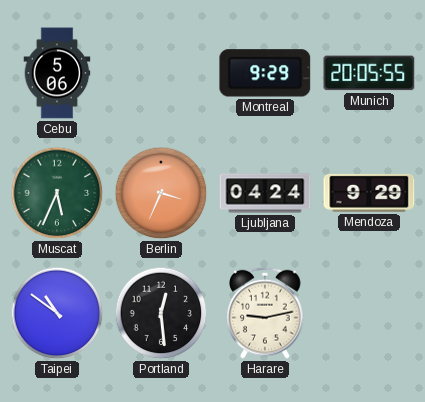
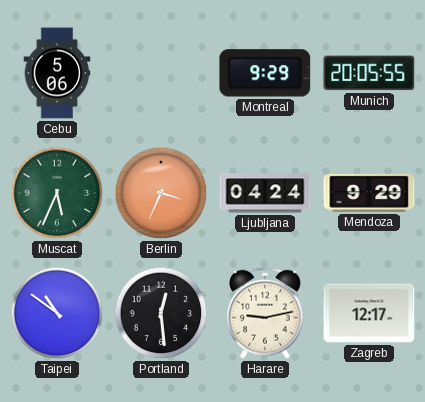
Zagreb: none -> 12:17 (369, 313)
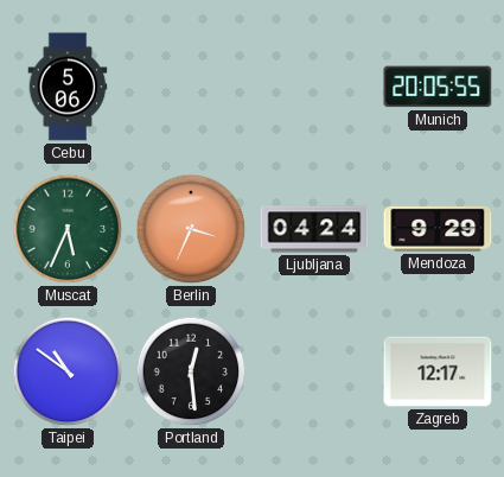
Montreal: 9:29 -> none (265, 73)
Harare: 9:13 -> none (265, 313)
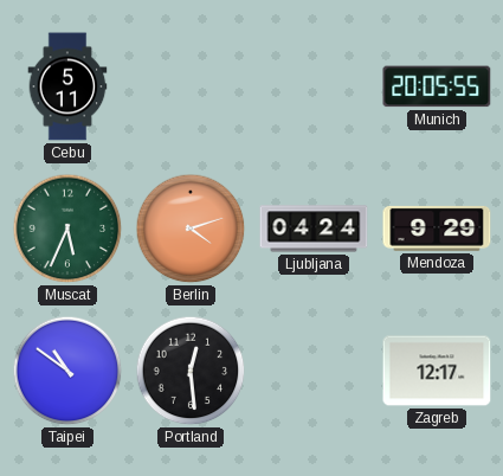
Cebu: 5:06 -> 5:11 (67, 86)
Berlin: 3:34 -> 4:12 (191, 229)
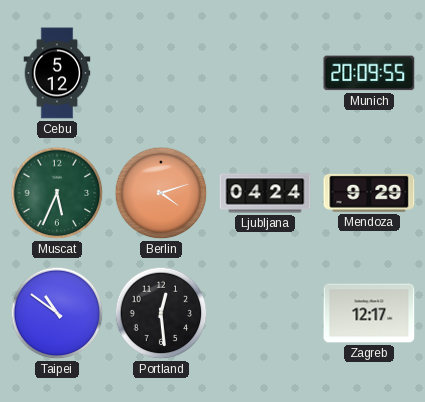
Cebu: 5:11 -> 5:12 (57, 73)
Munich: 20:05 -> 20:09 (369, 73)
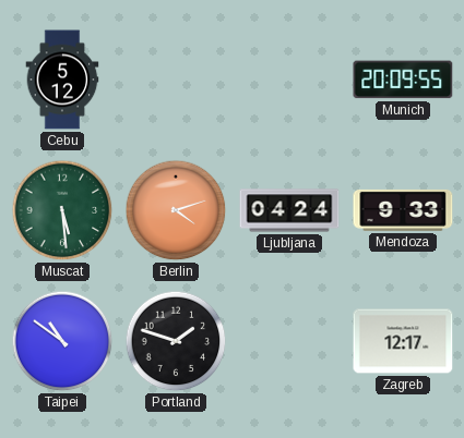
Muscat: 5:34 -> 5:29 (62, 210)
Mendoza: 9:29 -> 9:33 (403, 210)
Portland: 12:29 -> 1:48 (176, 341)
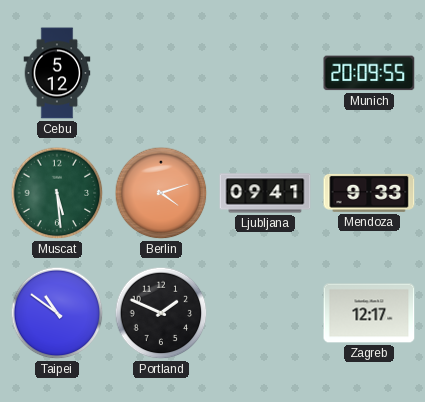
Ljubljana: 04:24 -> 09:41 (265, 193)
Portland: 1:48 -> 1:49 (161, 313)
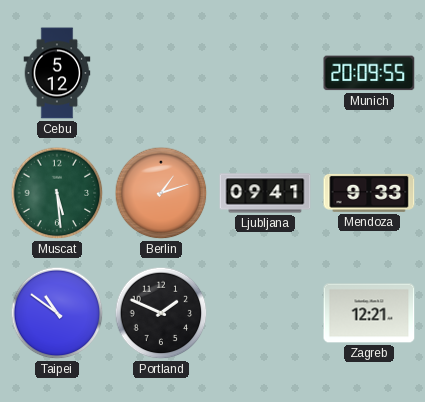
Berlin: 4:12 -> 1:12 (161, 193)
Zagreb: 12:17 -> 12:21 (369, 313)
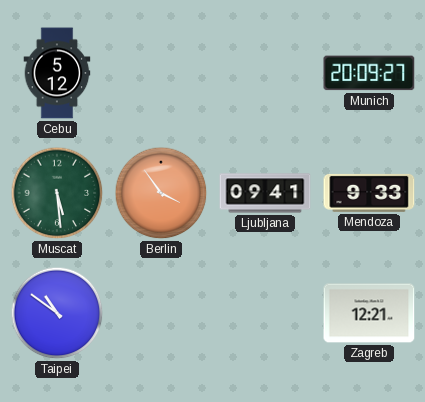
Munich: 20:09:55 -> 20:09:27 (369, 73)
Berlin: 1:12 -> 3:54 (161, 193)
Portland: 1:49 -> none (161, 313)
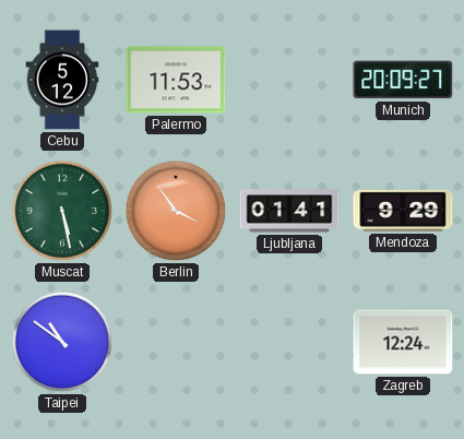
Palermo: none -> 11:53 (176, 80)
Muscat: 5:29 -> 5:28 (62, 211)
Ljubljana: 09:41 -> 01:41 (289, 211)
Mendoza: 9:33 -> 9:29 (403, 211)
Zagreb: 12:21 -> 12:24 (403, 342)
